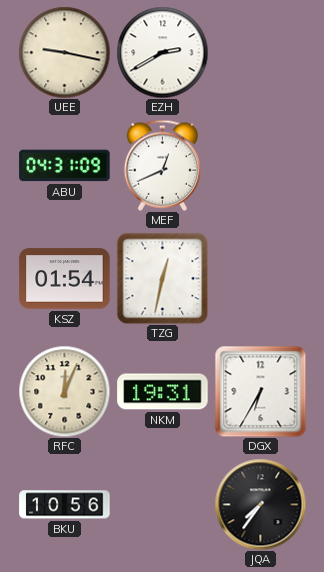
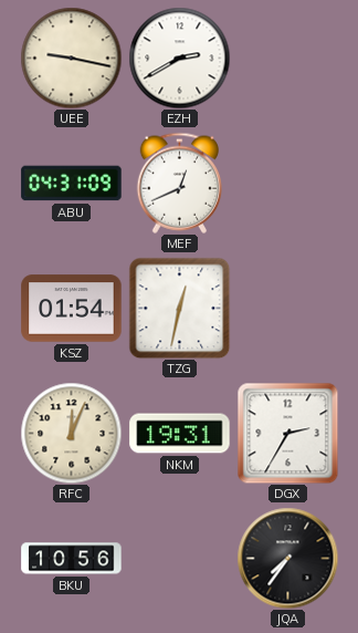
DGX: 6:35 -> 2:35 (287, 433)
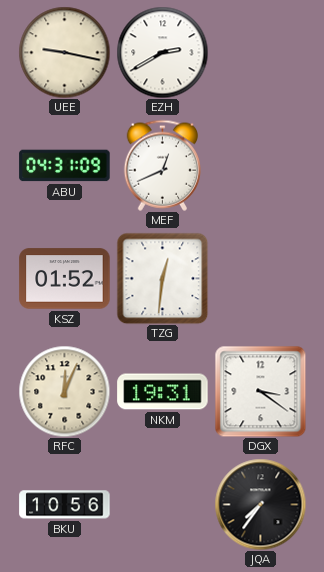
KSZ: 01:54 -> 01:52 (65, 279)
TZG: 12:32 -> 12:31 (162, 278)
DGX: 2:35 -> 3:21 (260, 391)
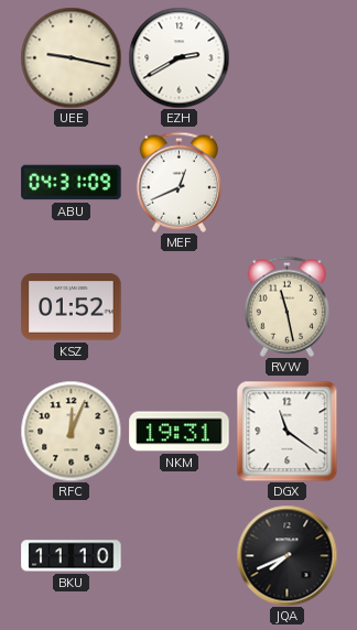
TZG: 12:31 -> none (162, 278)
RVW: none -> 11:28 (286, 306)
DGX: 3:21 -> 11:21 (286, 431)
BKU: 10:56 -> 11:10 (72, 556)
JQA: 7:36 -> 7:41 (286, 555)
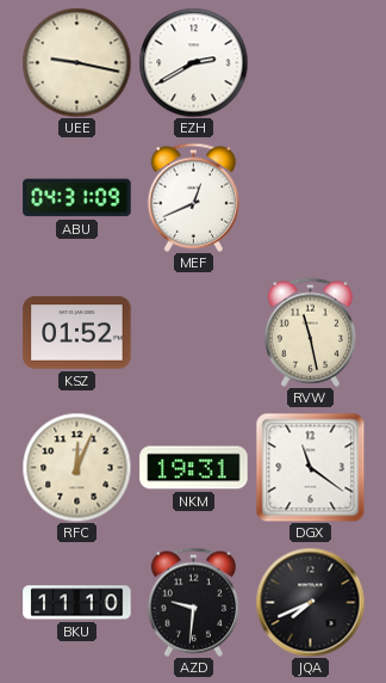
AZD: none -> 9:31 (193, 602)
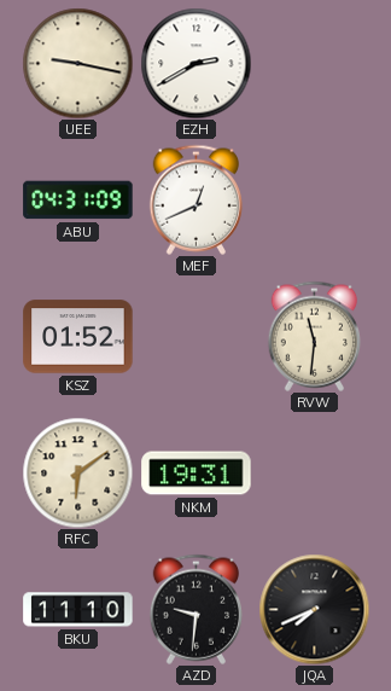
RVW: 11:28 -> 11:31 (314, 336)
RFC: 12:04 -> 6:09 (77, 472)
DGX: 11:21 -> none (310, 467)
